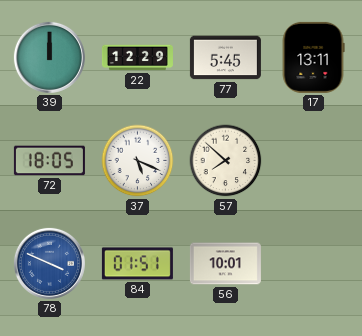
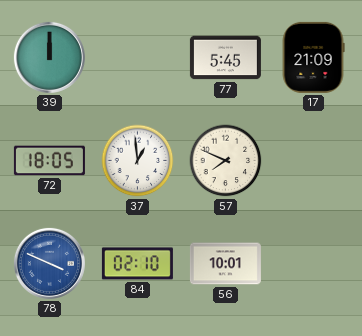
22: 12:29 -> none (137, 58)
17: 13:11 -> 21:09 (313, 57)
37: 5:19 -> 12:59 (138, 161)
57: 7:52 -> 7:49 (226, 161)
84: 01:51 -> 02:10 (137, 264)
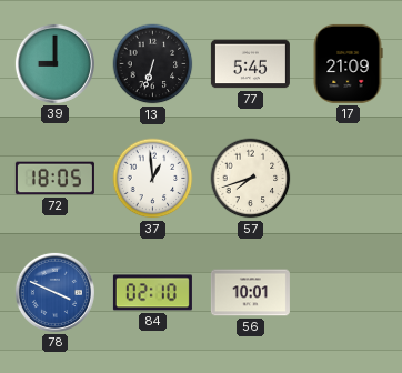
39: 12:00 -> 9:00 (54, 63)
13: none -> 6:33 (153, 64)
57: 7:49 -> 7:42 (251, 179)
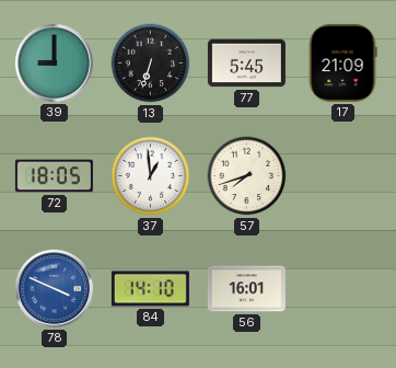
84: 02:10 -> 14:10 (150, 289)
56: 10:01 -> 16:01 (246, 289)
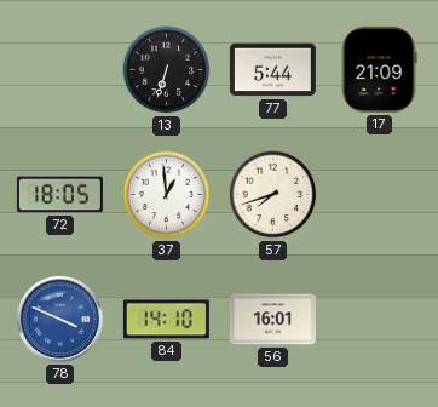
39: 9:00 -> none (54, 62)
77: 5:45 -> 5:44 (272, 70)
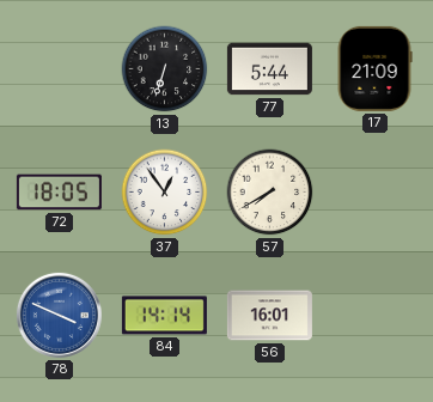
37: 12:59 -> 12:54 (165, 193)
57: 7:42 -> 7:40 (270, 193)
84: 14:10 -> 14:14 (164, 316)
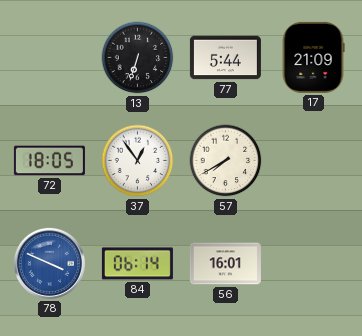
84: 14:14 -> 06:14 (137, 264)
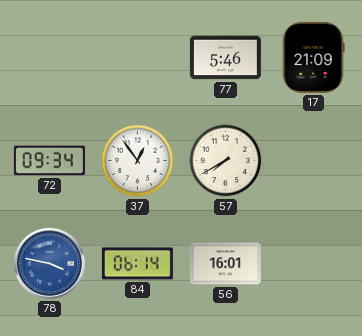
13: 6:33 -> none (138, 58)
77: 5:44 -> 5:46 (225, 58)
72: 18:05 -> 09:34 (49, 161)
78: 3:49 -> 3:47 (49, 263)
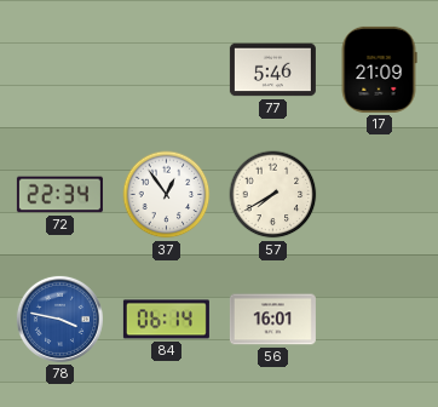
72: 09:34 -> 22:34 (59, 195)
